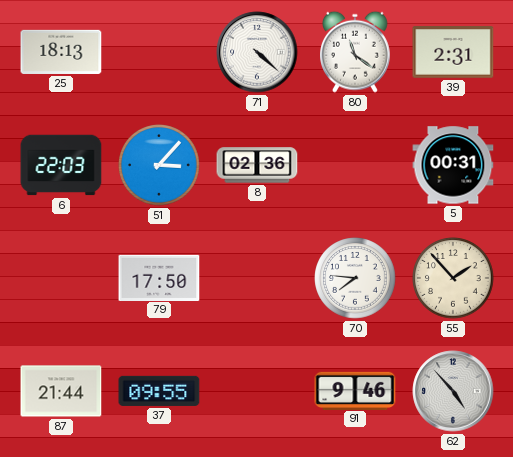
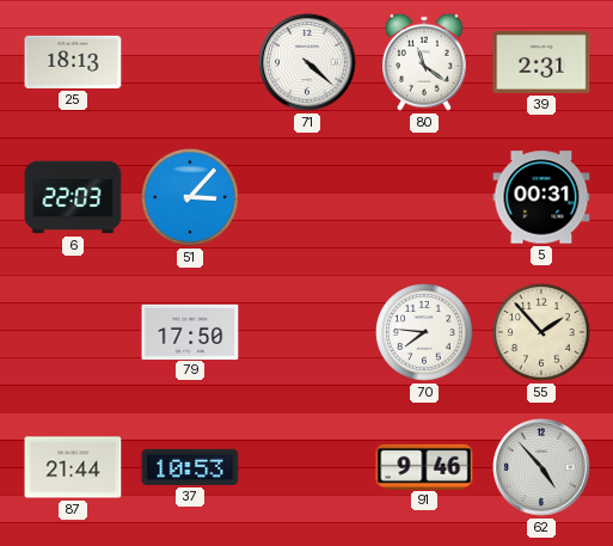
8: 02:36 -> none (257, 165)
37: 09:55 -> 10:53 (190, 467)
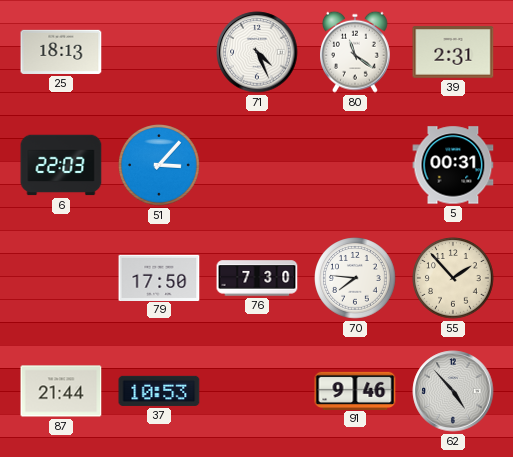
71: 4:22 -> 4:26 (257, 52)
76: none -> 7:30 (257, 278)
